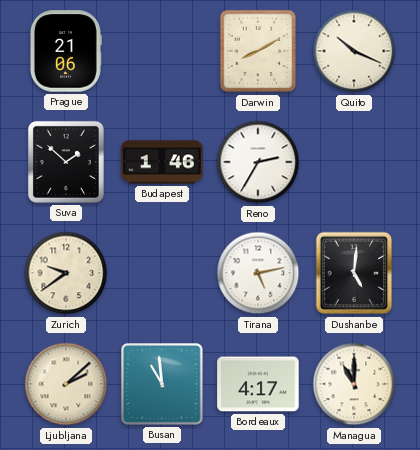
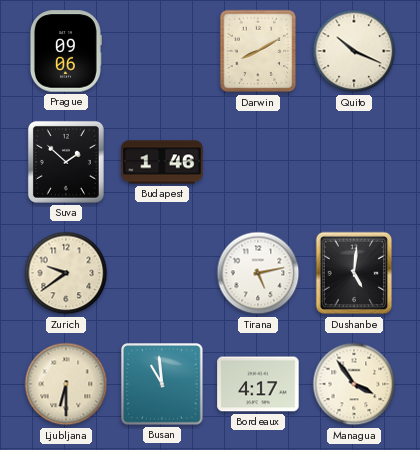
Prague: 21:06 -> 09:06 (65, 51)
Reno: 2:35 -> none (258, 162)
Ljubljana: 2:08 -> 6:30 (66, 384)
Managua: 11:00 -> 3:54 (354, 384)
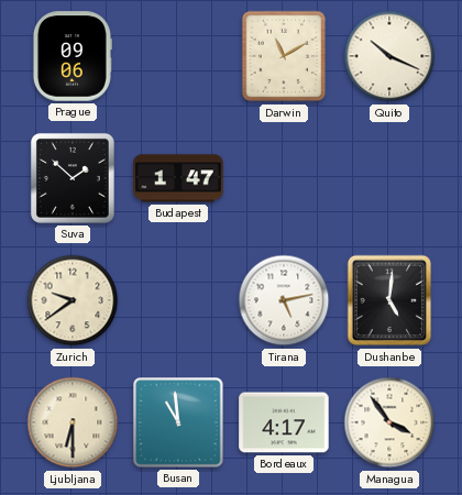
Darwin: 8:10 -> 11:10 (284, 56)
Budapest: 1:46 -> 1:47 (178, 178)
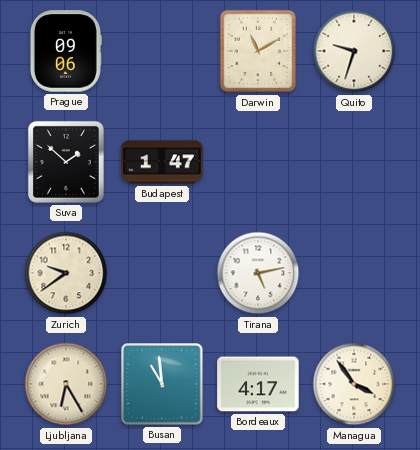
Quito: 10:19 -> 9:33 (354, 51)
Dushanbe: 5:01 -> none (389, 300)
Ljubljana: 6:30 -> 6:25 (66, 384)
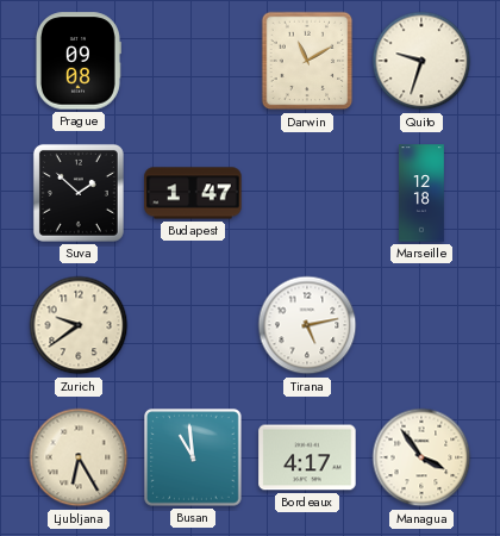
Prague: 09:06 -> 09:08 (77, 61)
Marseille: none -> 12:18 (423, 193)
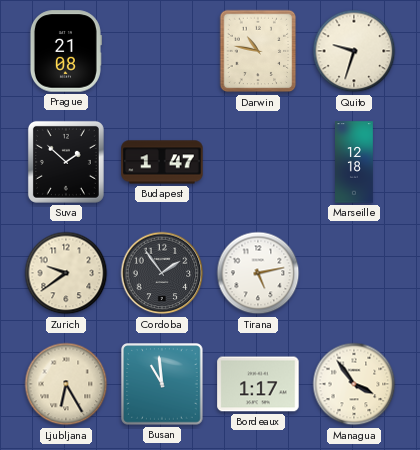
Prague: 09:08 -> 21:08 (65, 51)
Darwin: 11:10 -> 10:47 (258, 51)
Cordoba: none -> 1:54 (162, 273)
Bordeaux: 4:17 -> 1:17 (258, 384)
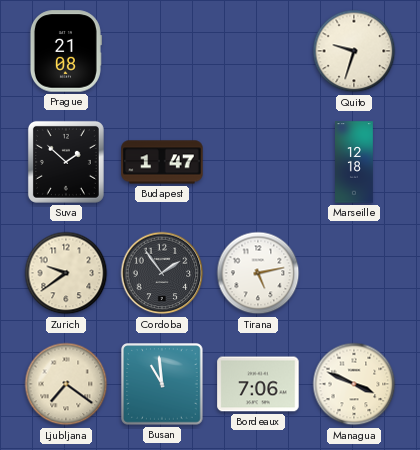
Darwin: 10:47 -> none (258, 51)
Ljubljana: 6:25 -> 7:21 (66, 384)
Bordeaux: 1:17 -> 7:06 (258, 384)
Managua: 3:54 -> 3:49 (354, 384)
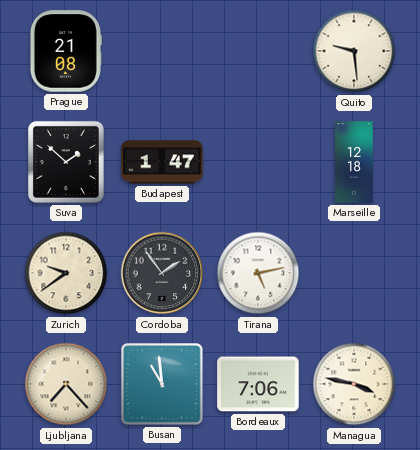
Quito: 9:33 -> 9:29 (354, 51)
Ljubljana: 7:21 -> 7:23 (66, 384)
Managua: 3:49 -> 3:47 (354, 384)
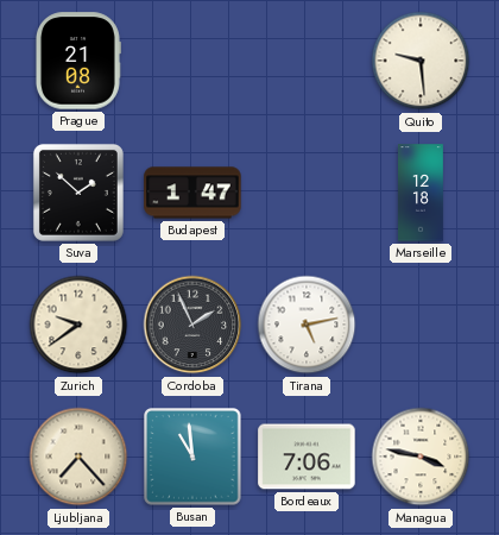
Cordoba: 1:54 -> 1:56 (192, 325)
